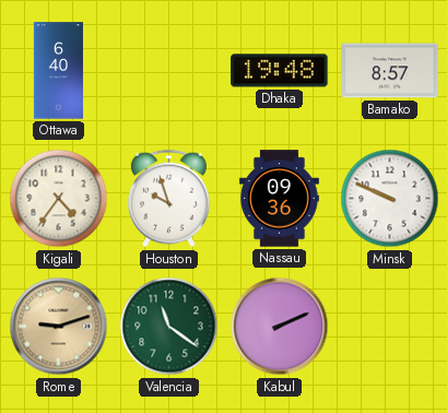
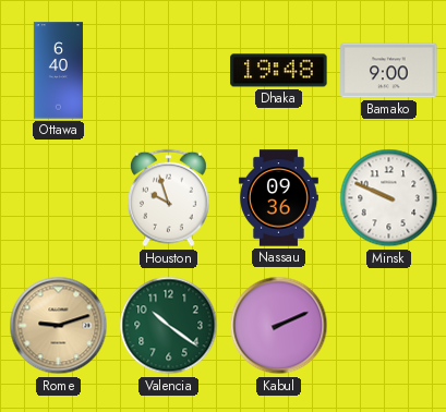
Bamako: 8:57 -> 9:00 (389, 71)
Kigali: 4:36 -> none (59, 199)
Valencia: 11:21 -> 10:21 (169, 326)
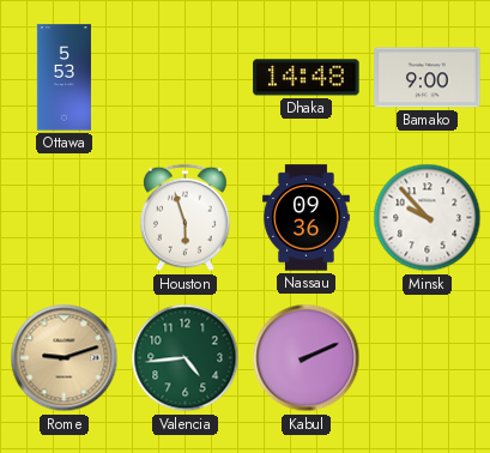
Ottawa: 6:40 -> 5:53 (63, 78)
Dhaka: 19:48 -> 14:48 (307, 78)
Houston: 9:57 -> 5:57 (184, 218)
Minsk: 9:49 -> 9:53 (428, 218)
Valencia: 10:21 -> 4:44 (186, 358)
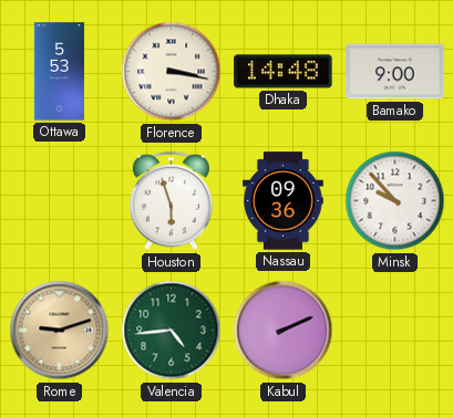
Florence: none -> 3:17 (172, 72)
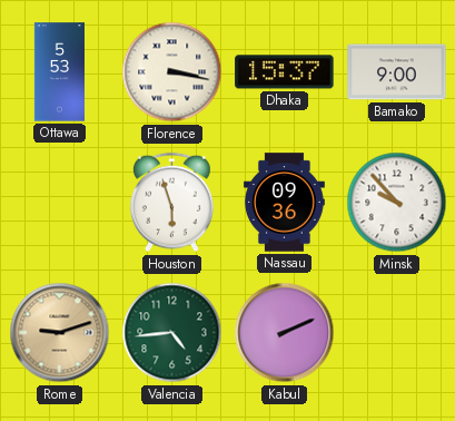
Dhaka: 14:48 -> 15:37 (285, 72)
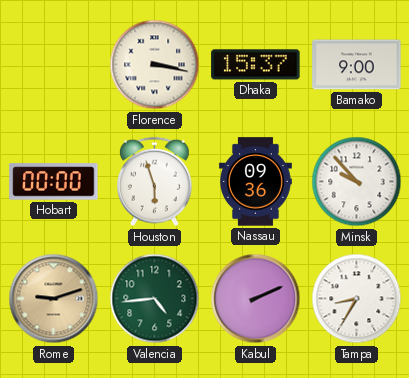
Ottawa: 5:53 -> none (59, 72)
Hobart: none -> 00:00 (54, 182)
Tampa: none -> 8:35 (357, 299)
